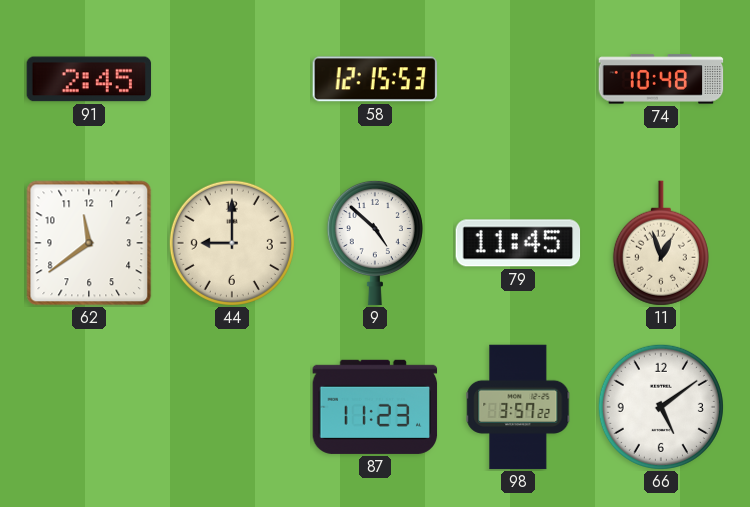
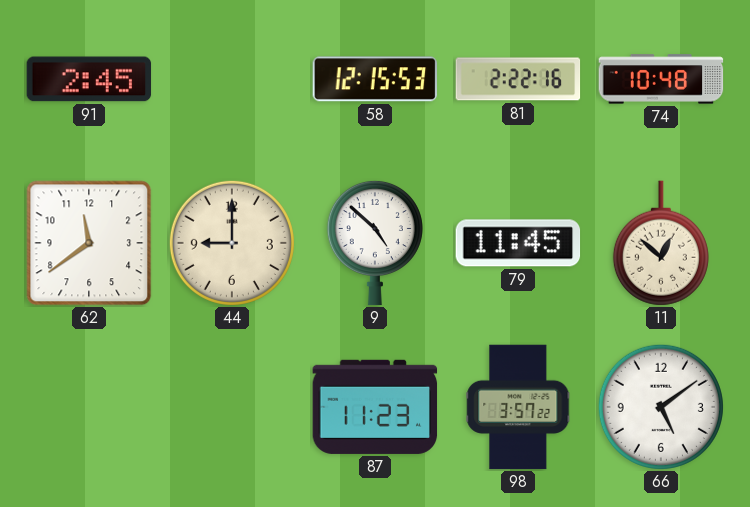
81: none -> 2:22 (518, 79)
11: 12:57 -> 12:52 (661, 243)
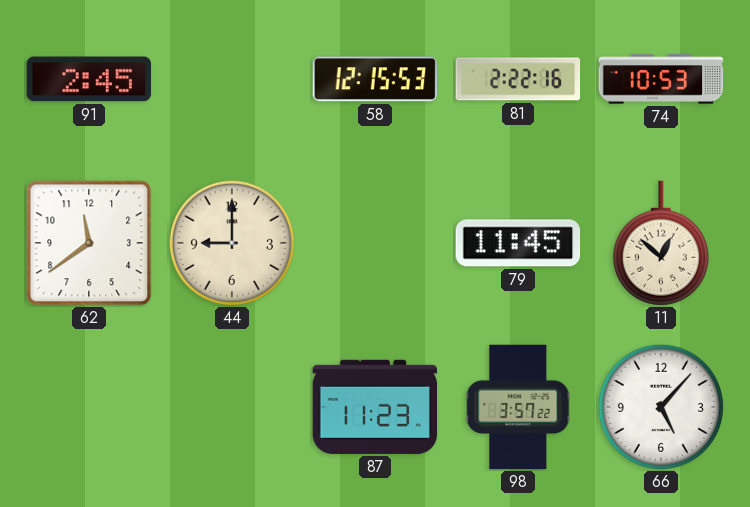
74: 10:48 -> 10:53 (661, 79)
9: 4:52 -> none (375, 243)
66: 5:09 -> 5:07 (661, 407)
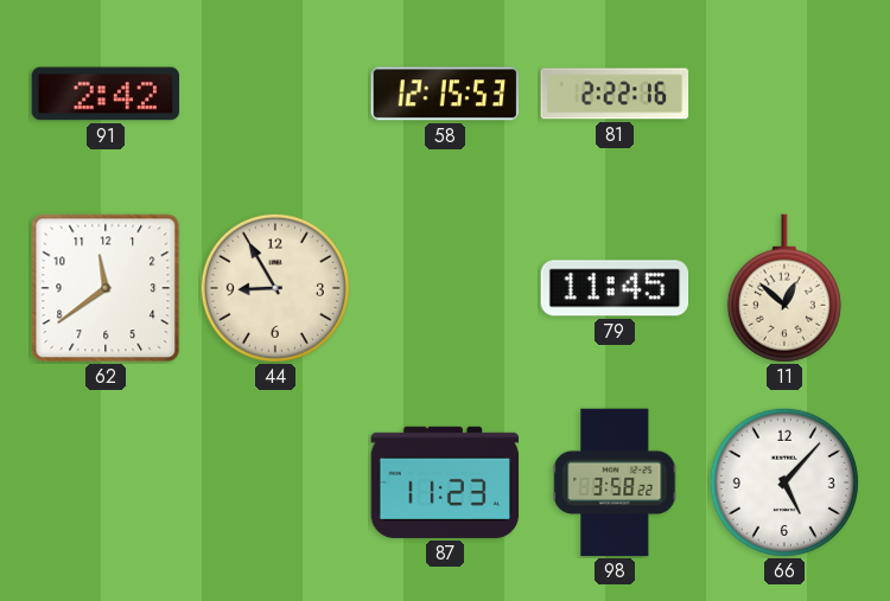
91: 2:45 -> 2:42 (106, 94)
74: 10:53 -> none (661, 79)
44: 9:00 -> 8:55 (275, 288)
98: 3:57 -> 3:58 (615, 482)
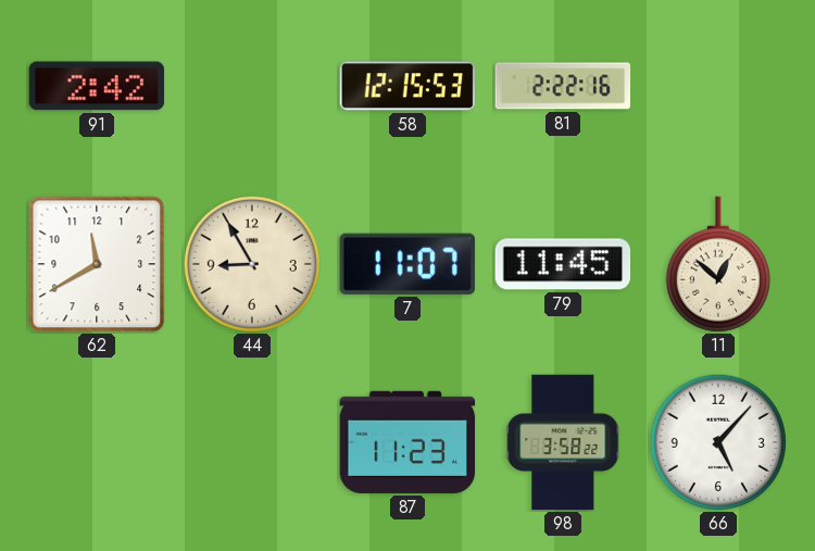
62: 11:39 -> 11:40 (97, 264)
7: none -> 11:07 (407, 264)
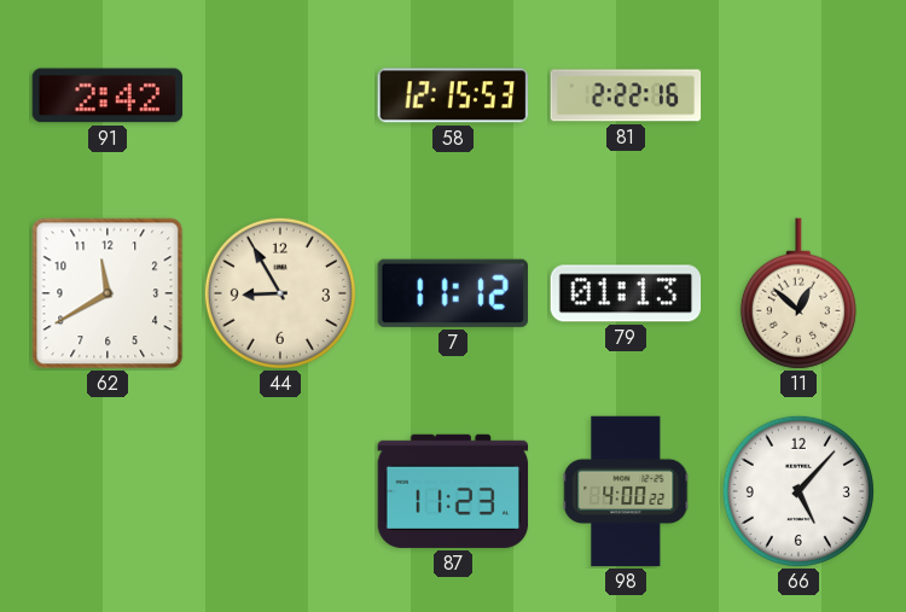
7: 11:07 -> 11:12 (453, 293)
79: 11:45 -> 01:13 (626, 293)
98: 3:58 -> 4:00 (626, 491)
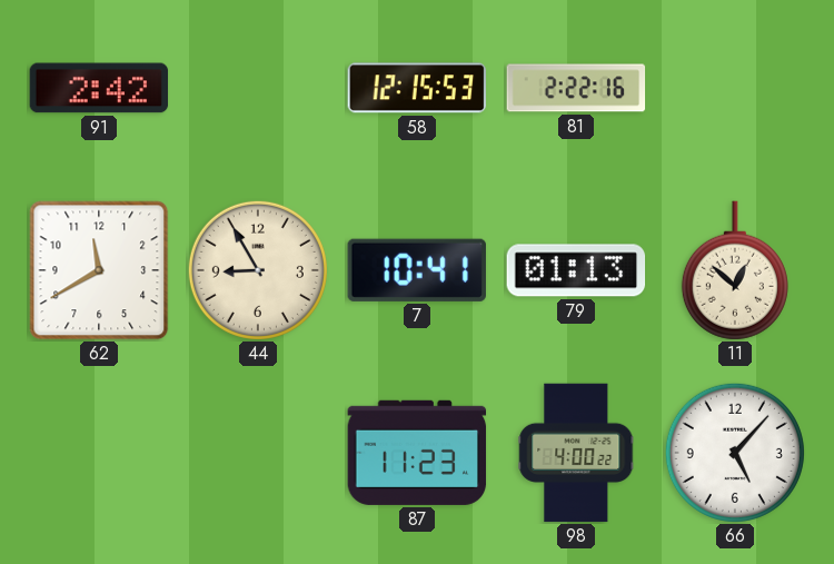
7: 11:12 -> 10:41 (417, 270)
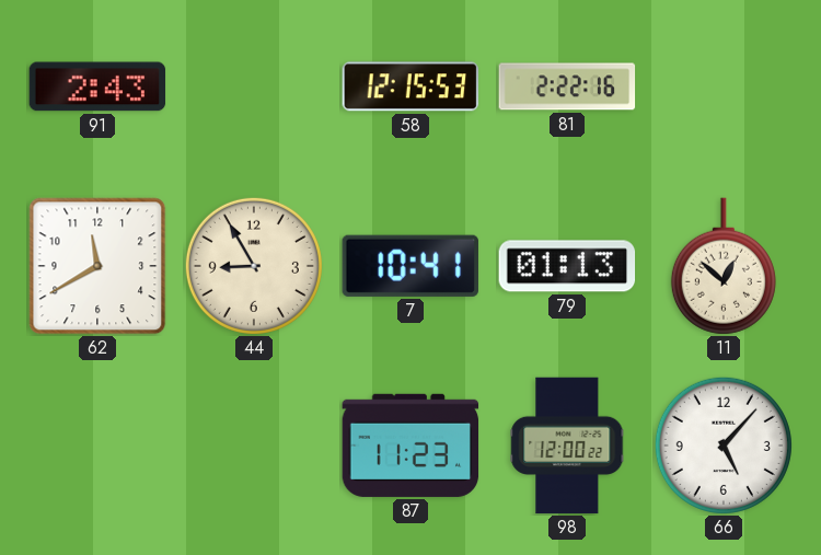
91: 2:42 -> 2:43 (97, 86)
98: 4:00 -> 12:00 (567, 446)
